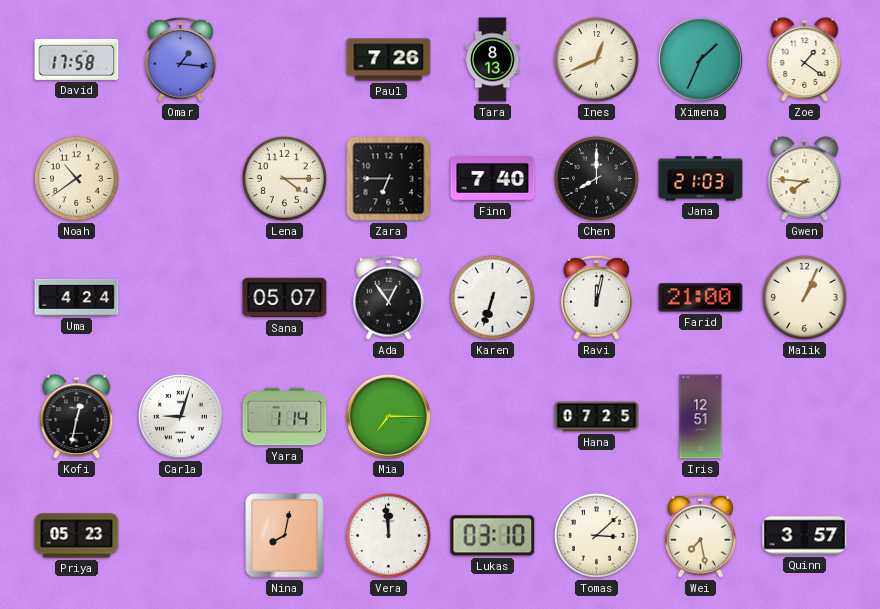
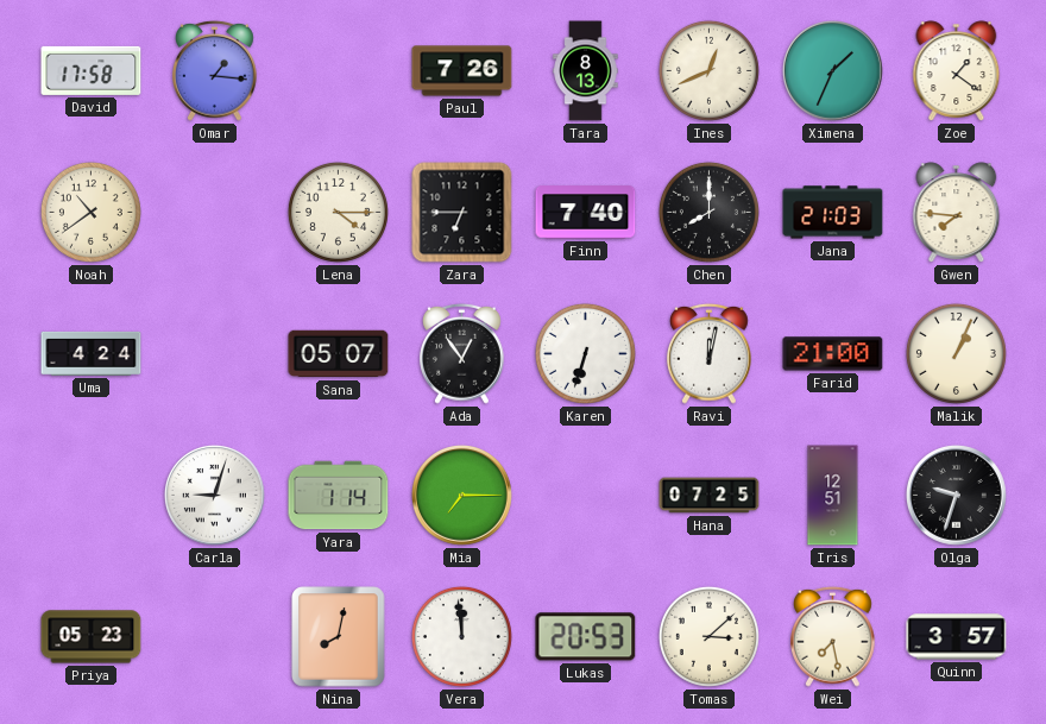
Kofi: 12:32 -> none (77, 417)
Olga: none -> 9:33 (956, 495)
Lukas: 03:10 -> 20:53 (586, 637)
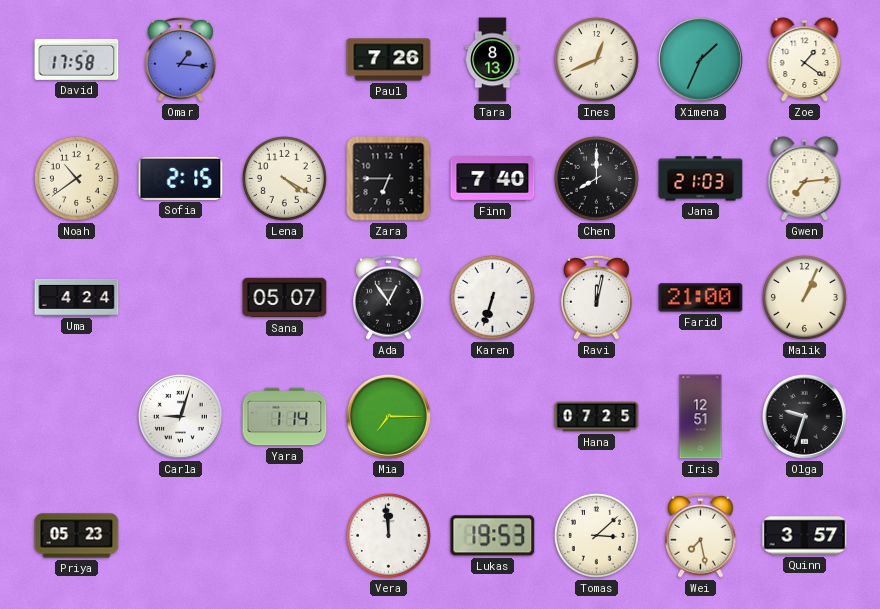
Sofia: none -> 2:15 (181, 178)
Lena: 4:15 -> 4:20 (284, 178)
Gwen: 7:46 -> 7:14 (805, 179)
Nina: 8:02 -> none (339, 637)
Lukas: 20:53 -> 19:53 (493, 536)
